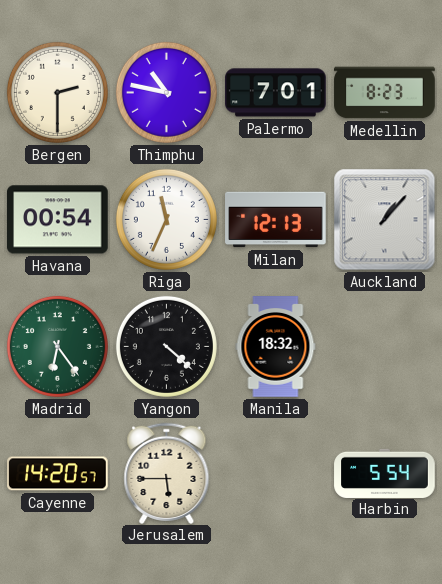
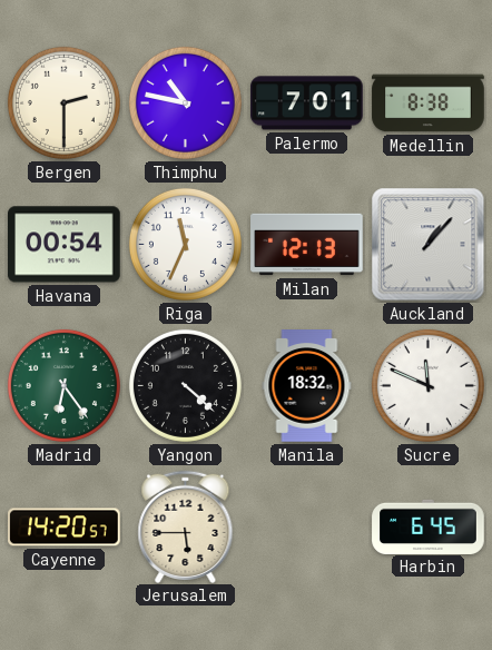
Medellin: 8:23 -> 8:38 (429, 104)
Sucre: none -> 11:49 (427, 385)
Harbin: 5:54 -> 6:45 (429, 526)
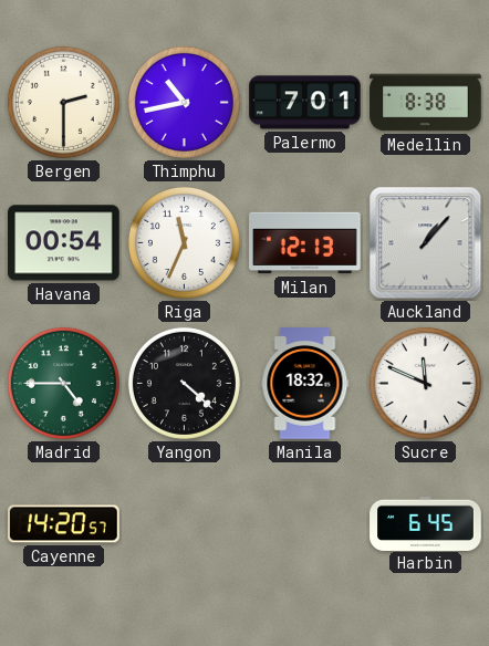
Thimphu: 10:47 -> 10:43 (184, 102)
Madrid: 6:24 -> 4:45 (63, 383)
Jerusalem: 5:45 -> none (186, 526)
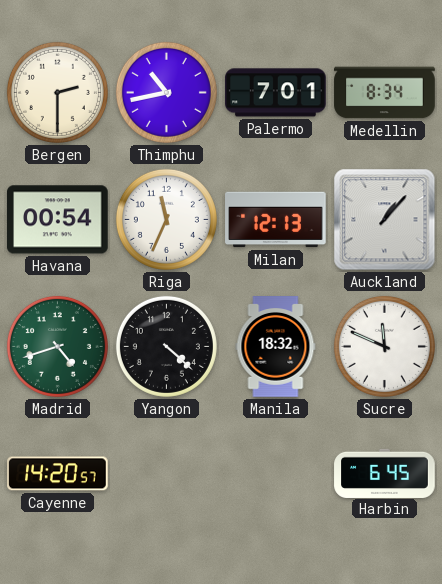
Medellin: 8:38 -> 8:34 (385, 93)
Madrid: 4:45 -> 4:42 (57, 346)
